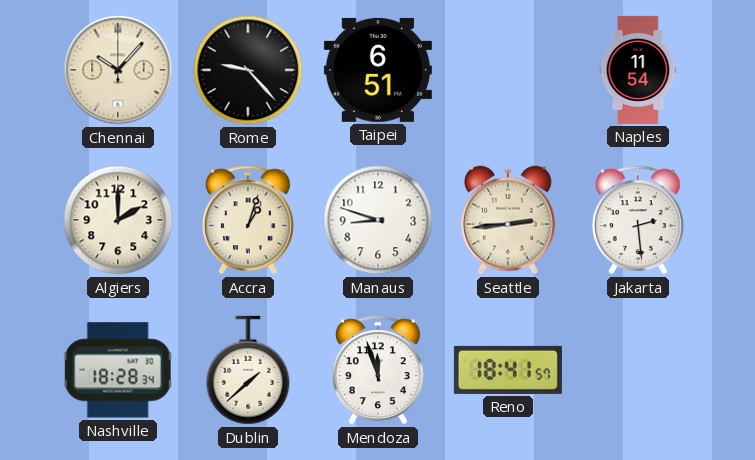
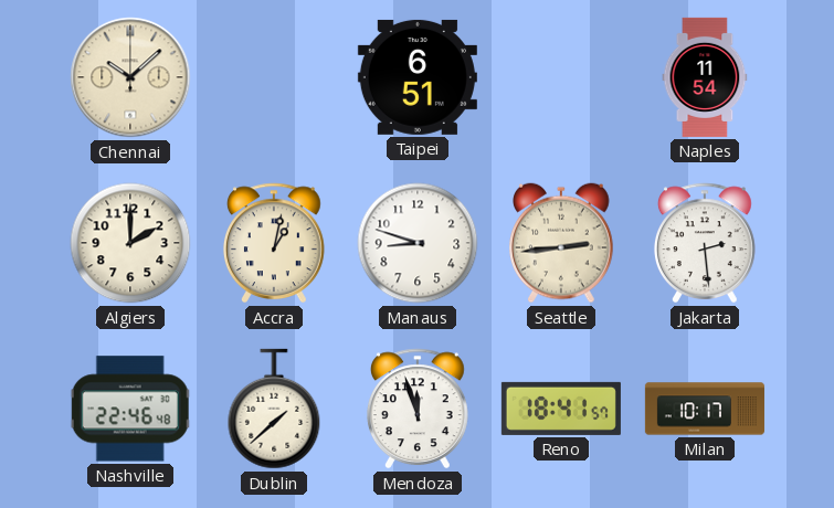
Chennai: 10:07 -> 10:08 (130, 77)
Rome: 9:23 -> none (248, 70)
Accra: 1:03 -> 1:02 (274, 243)
Nashville: 18:28 -> 22:46 (130, 409)
Milan: none -> 10:17 (705, 409)
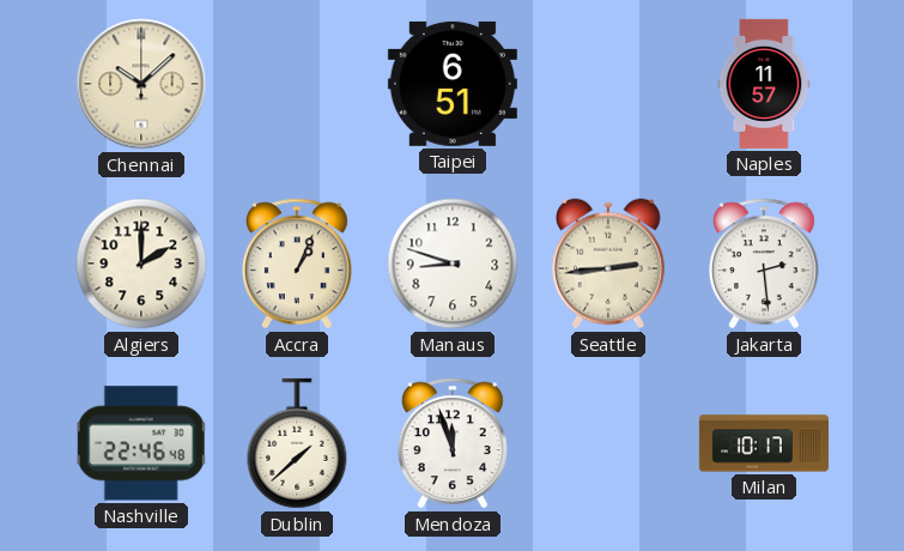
Naples: 11:54 -> 11:57 (764, 84)
Accra: 1:02 -> 1:04 (297, 264)
Reno: 18:41 -> none (561, 409)
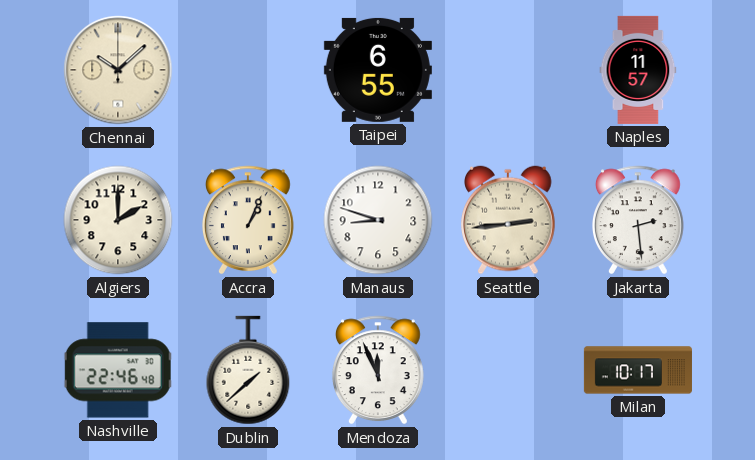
Taipei: 6:51 -> 6:55 (378, 70)
Mendoza: 11:57 -> 11:56 (378, 370)
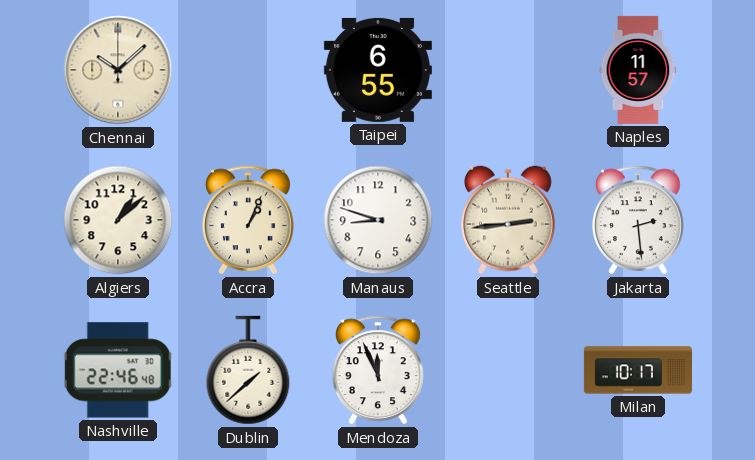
Algiers: 2:00 -> 1:08 (118, 220)
